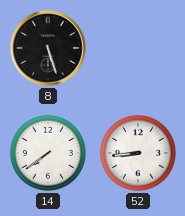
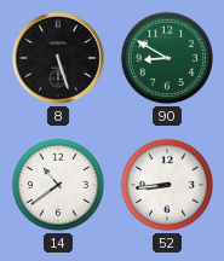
90: none -> 8:50 (167, 58)
14: 7:39 -> 10:39 (58, 185)
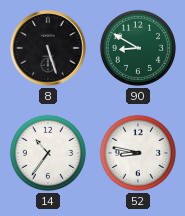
14: 10:39 -> 10:36 (48, 153)
52: 8:44 -> 8:47 (138, 153)
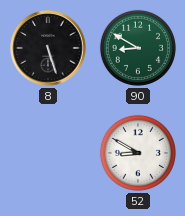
14: 10:36 -> none (48, 153)
52: 8:47 -> 8:50 (138, 153)
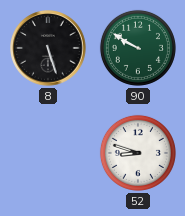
90: 8:50 -> 9:50 (138, 48)
52: 8:50 -> 8:48 (138, 153)
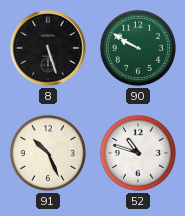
91: none -> 10:26 (48, 153)
52: 8:48 -> 10:48 (138, 153)
